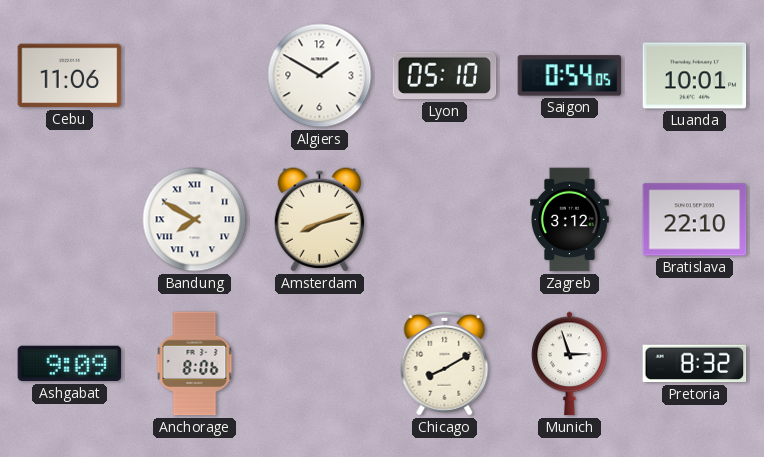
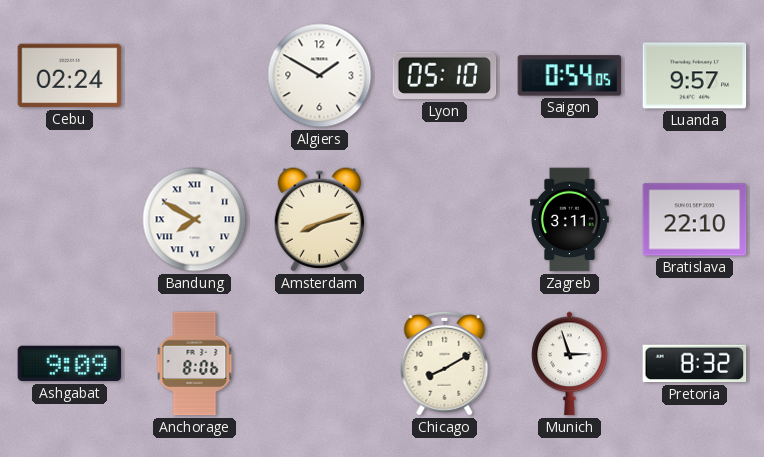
Cebu: 11:06 -> 02:24 (70, 76)
Luanda: 10:01 -> 9:57 (695, 76)
Zagreb: 3:12 -> 3:11 (570, 220)
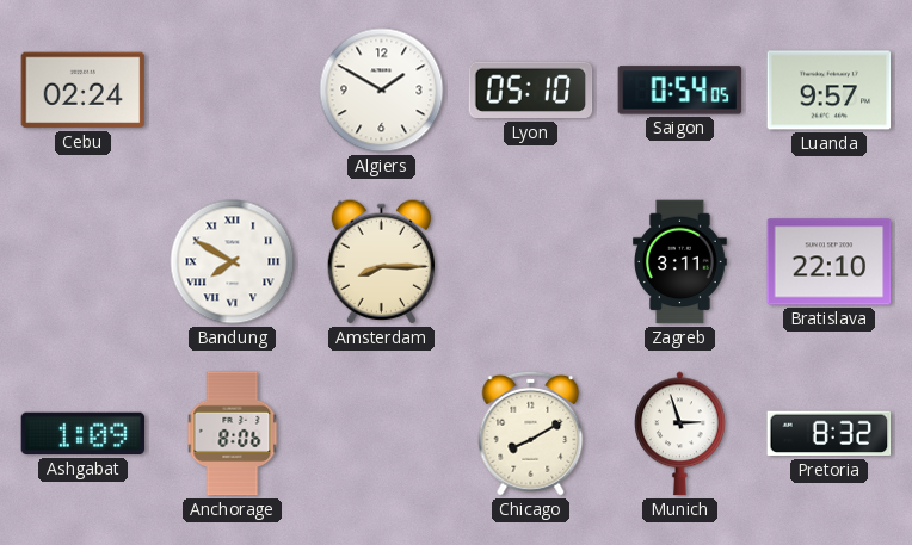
Amsterdam: 8:12 -> 8:15 (381, 262)
Ashgabat: 9:09 -> 1:09 (84, 434)
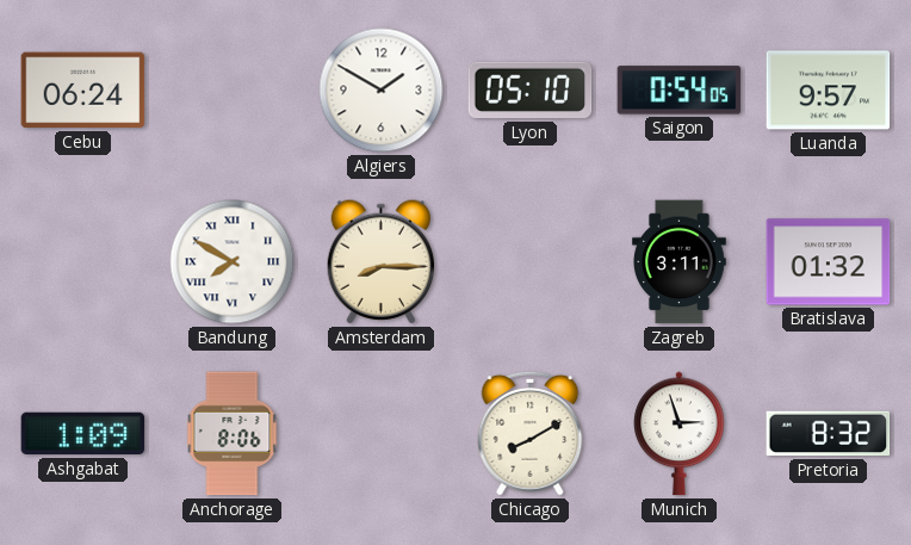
Cebu: 02:24 -> 06:24 (83, 91)
Bratislava: 22:10 -> 01:32 (829, 262)
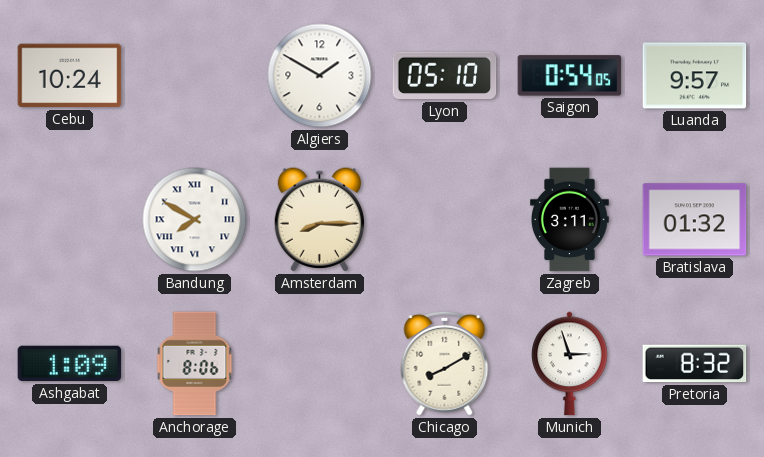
Cebu: 06:24 -> 10:24 (70, 76)
